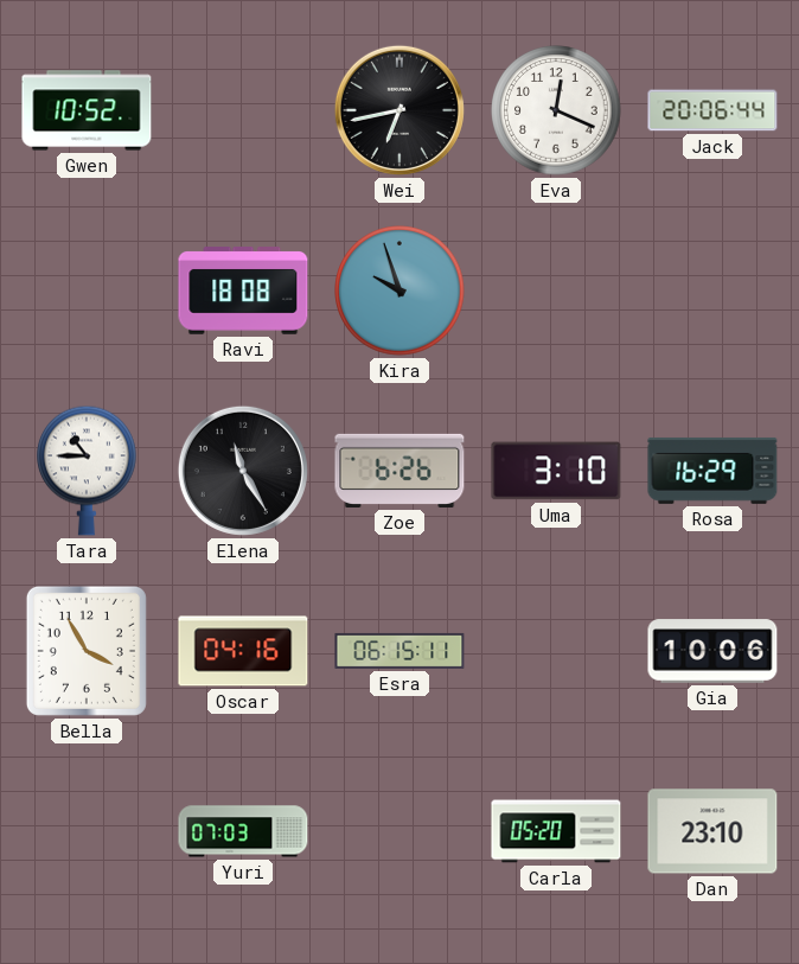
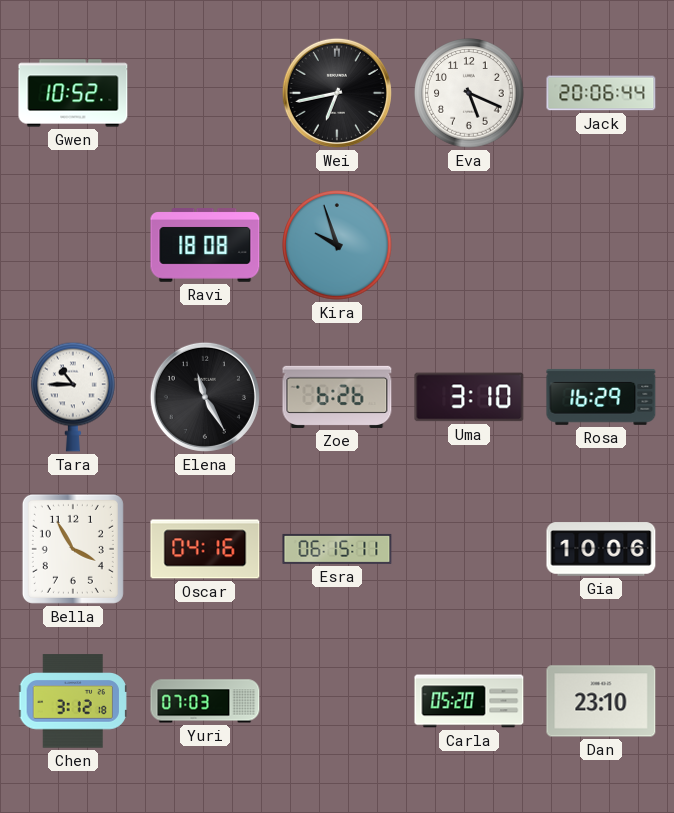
Eva: 12:19 -> 5:19 (469, 93)
Chen: none -> 3:12 (73, 701)
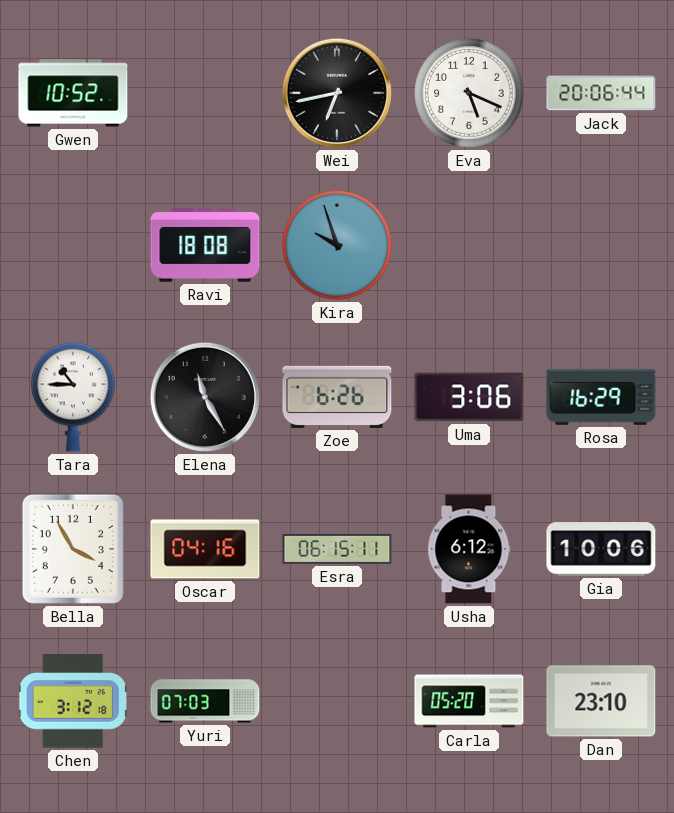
Uma: 3:10 -> 3:06 (469, 397)
Usha: none -> 6:12 (469, 549)
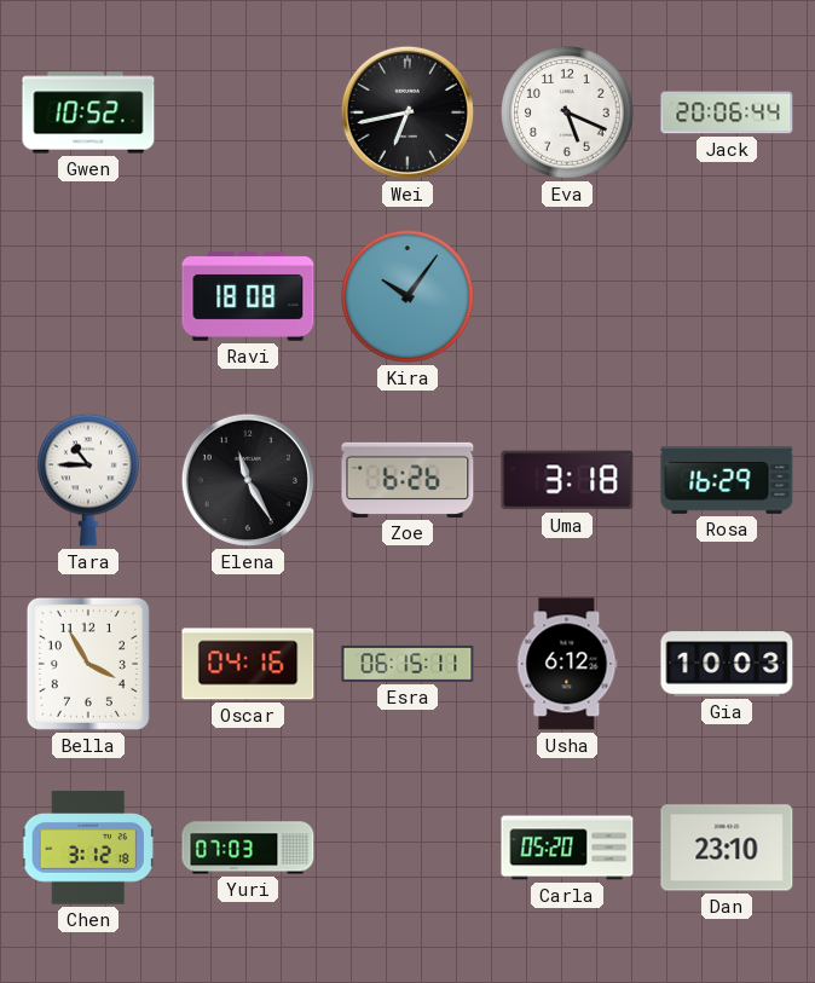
Kira: 9:57 -> 10:06 (407, 296)
Uma: 3:06 -> 3:18 (567, 480)
Gia: 10:06 -> 10:03 (727, 664)
